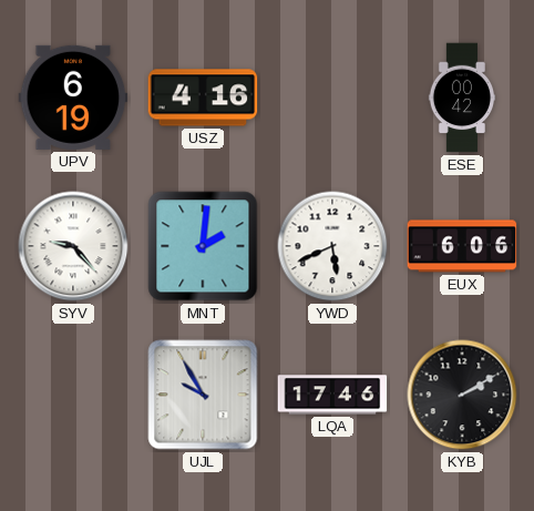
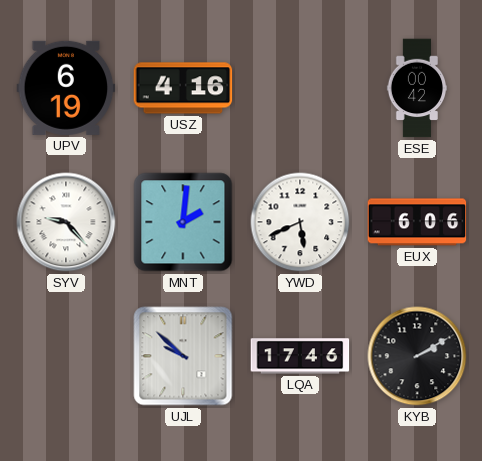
UJL: 9:55 -> 9:52 (183, 356)
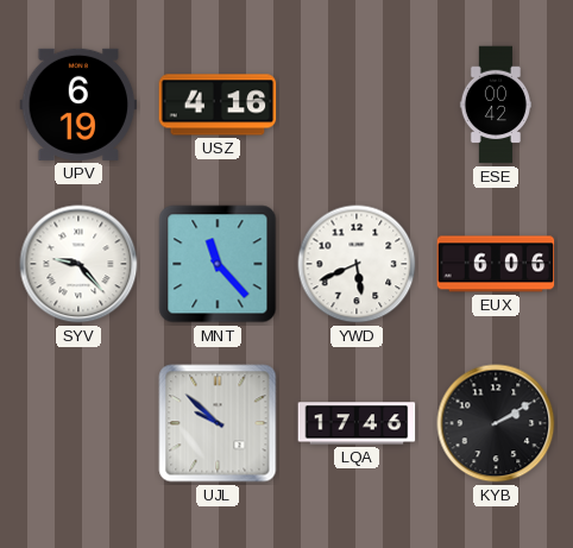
MNT: 2:01 -> 11:23 (218, 264)
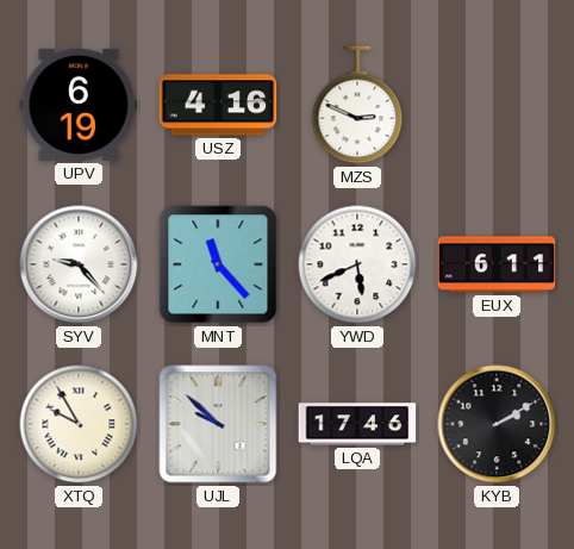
MZS: none -> 2:49 (357, 105)
ESE: 00:42 -> none (495, 105)
EUX: 6:06 -> 6:11 (497, 264)
XTQ: none -> 9:55 (79, 424)
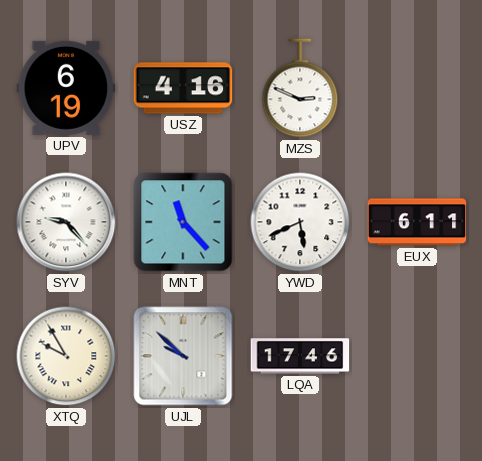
KYB: 2:10 -> none (497, 424)
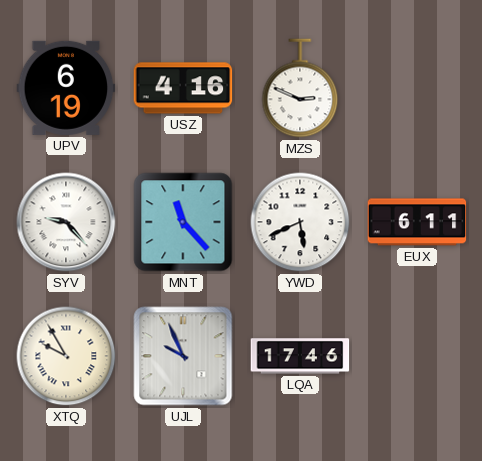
UJL: 9:52 -> 9:56 (183, 356)
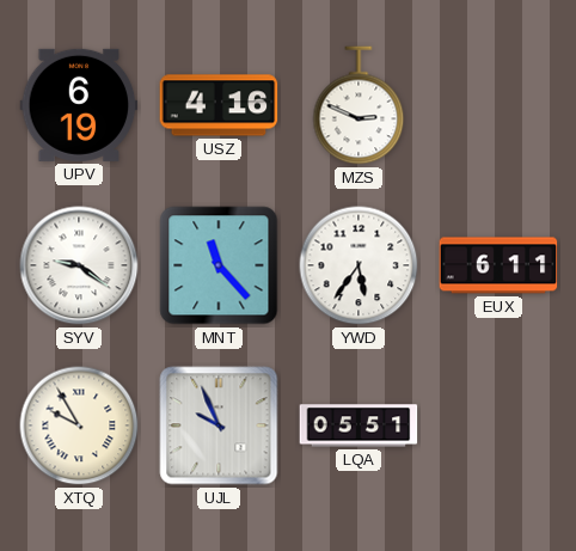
SYV: 9:23 -> 9:21 (79, 265)
YWD: 5:41 -> 5:36 (359, 265)
LQA: 17:46 -> 05:51 (359, 426)
